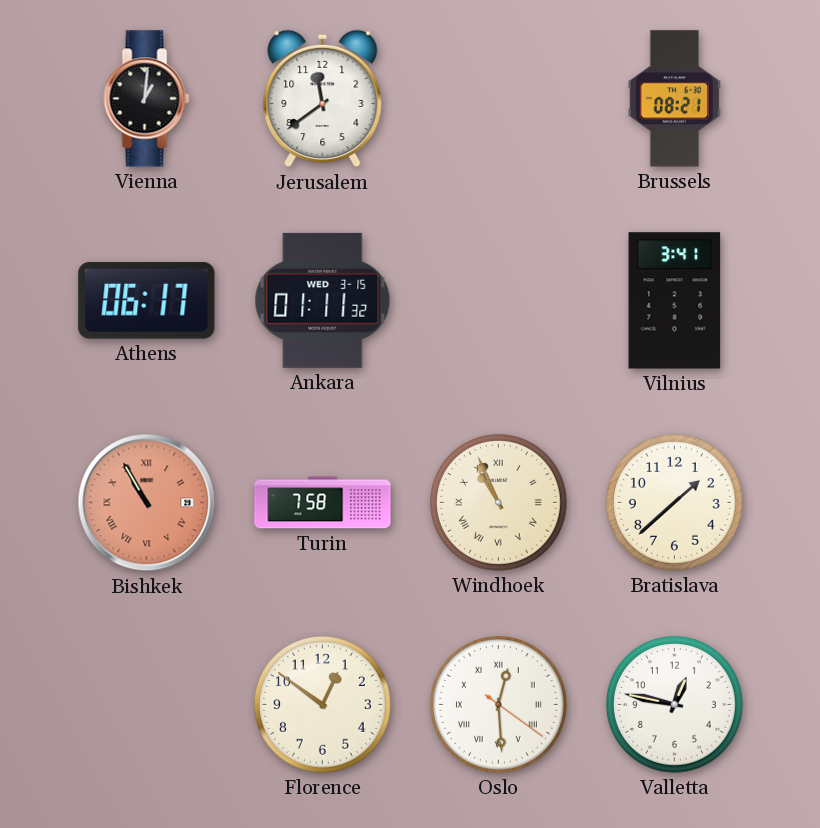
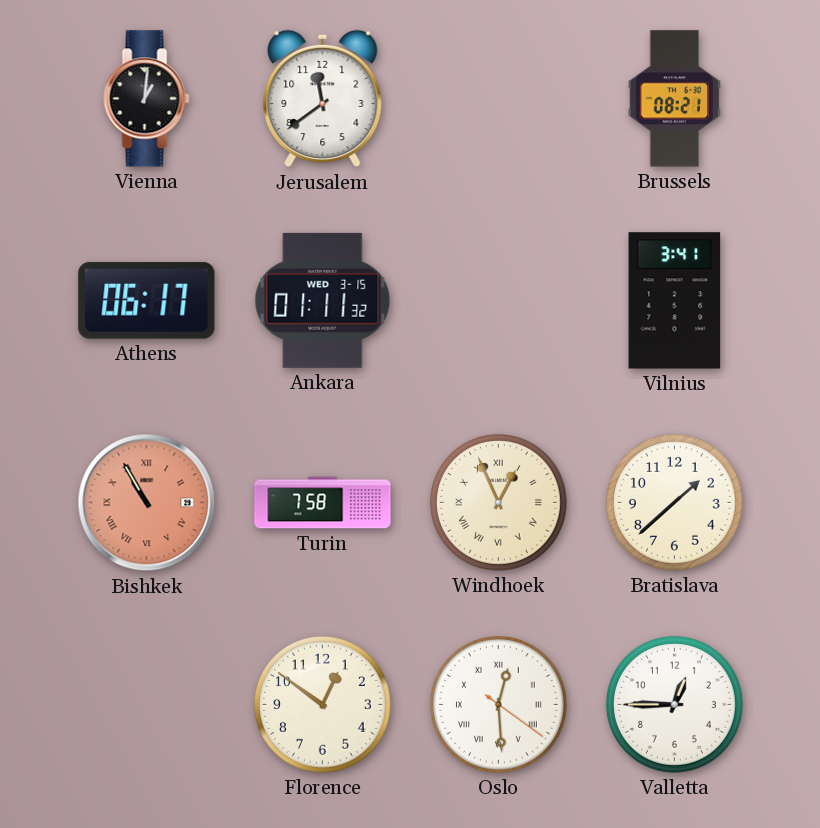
Windhoek: 10:56 -> 12:56 (498, 502)
Valletta: 12:47 -> 12:45 (674, 704)
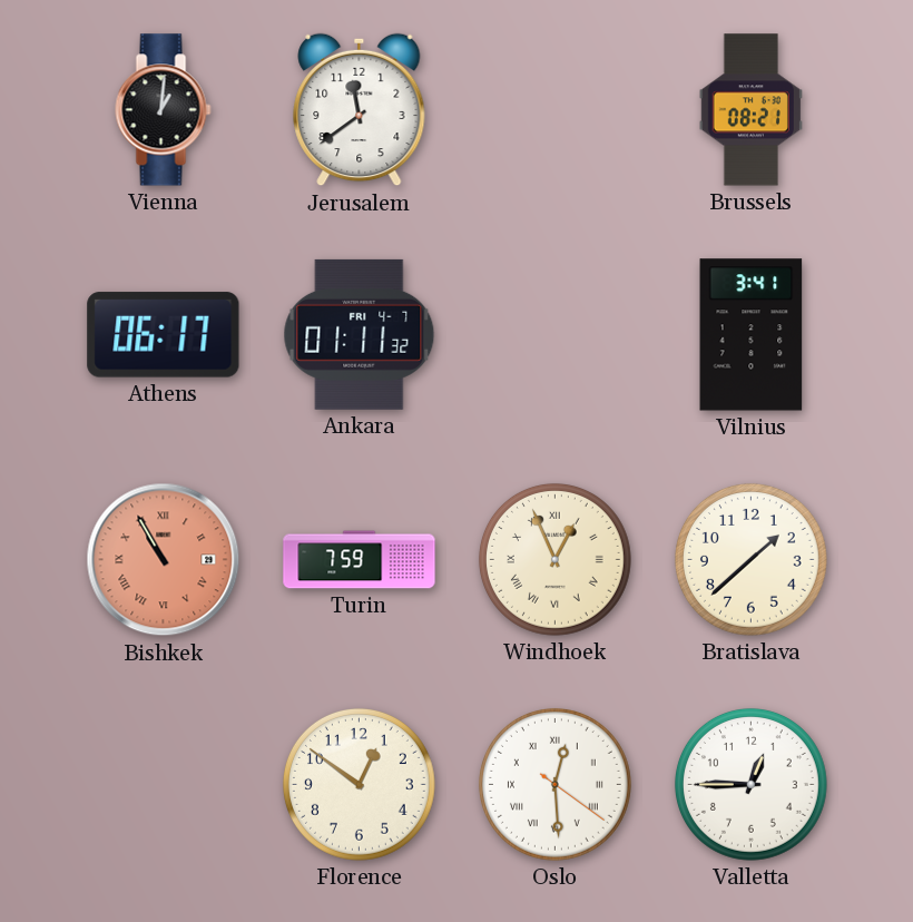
Ankara date: WED 3-15 -> FRI 4-7 (360, 334)
Turin: 7:58 -> 7:59 (360, 560)
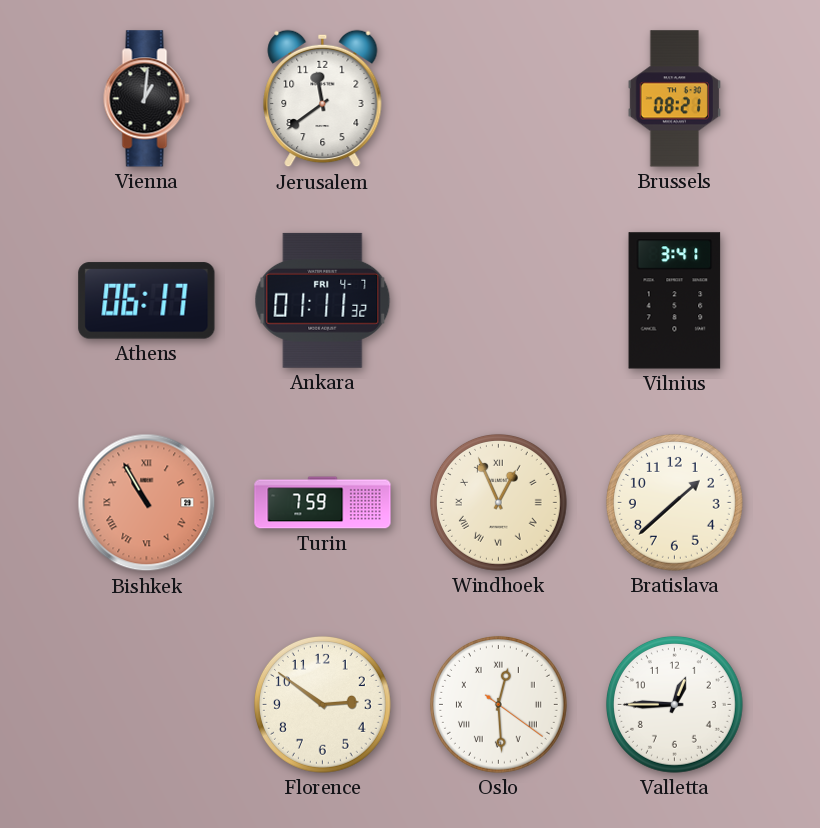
Florence: 12:51 -> 2:51 (322, 704)
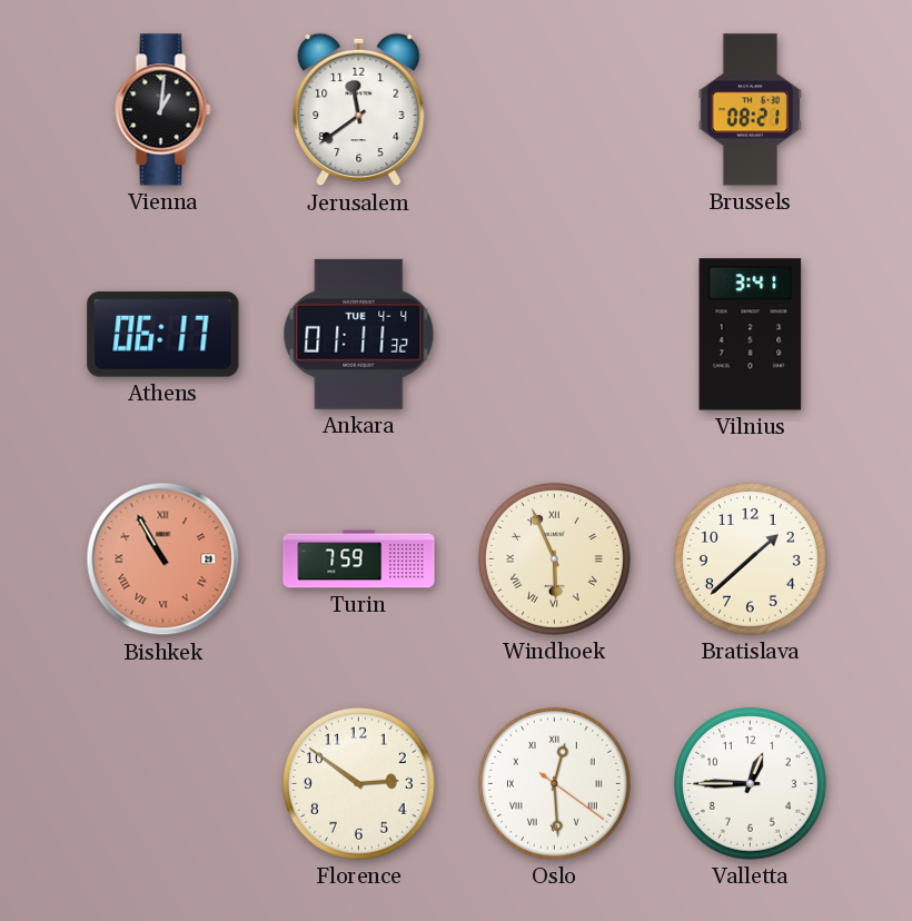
Ankara date: FRI 4-7 -> TUE 4-4 (359, 334)
Windhoek: 12:56 -> 5:56 (554, 558)
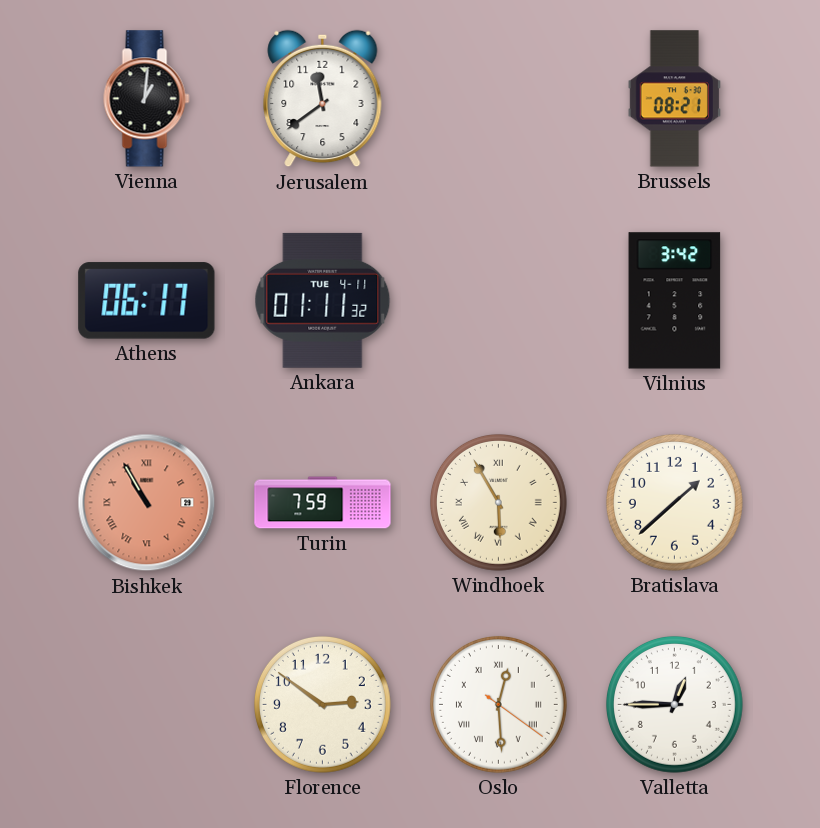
Ankara date: TUE 4-4 -> TUE 4-11 (323, 300)
Vilnius: 3:41 -> 3:42 (675, 301)
Windhoek: 5:56 -> 5:55 (498, 502)
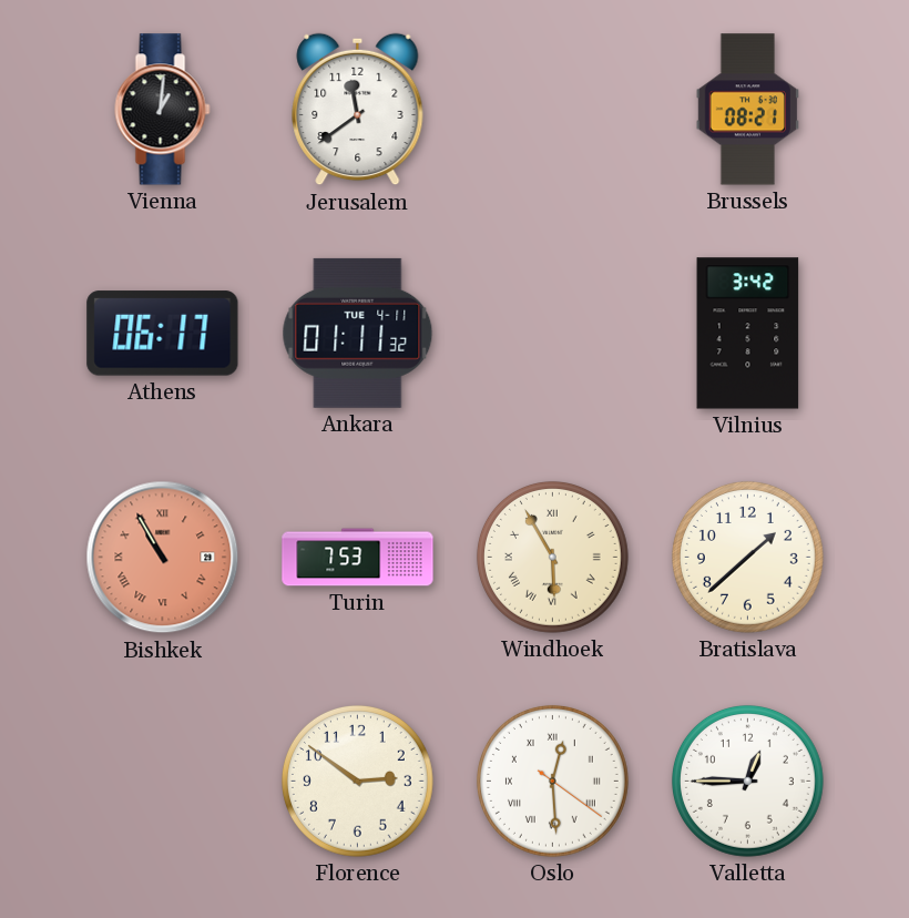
Turin: 7:59 -> 7:53 (358, 558)
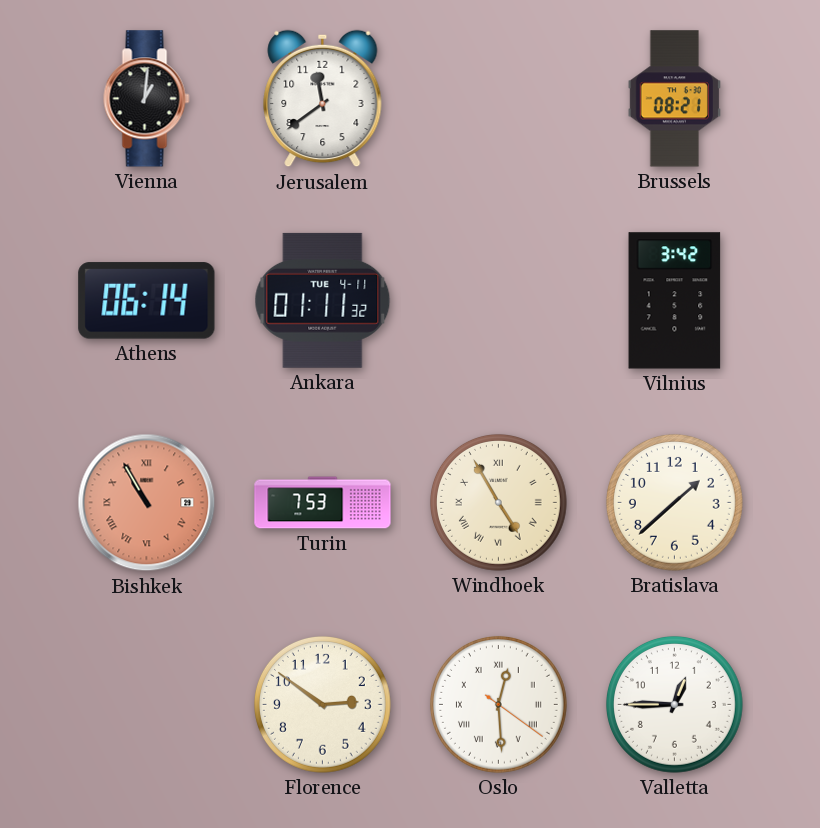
Athens: 06:17 -> 06:14 (147, 301)
Windhoek: 5:55 -> 4:55 (498, 502)
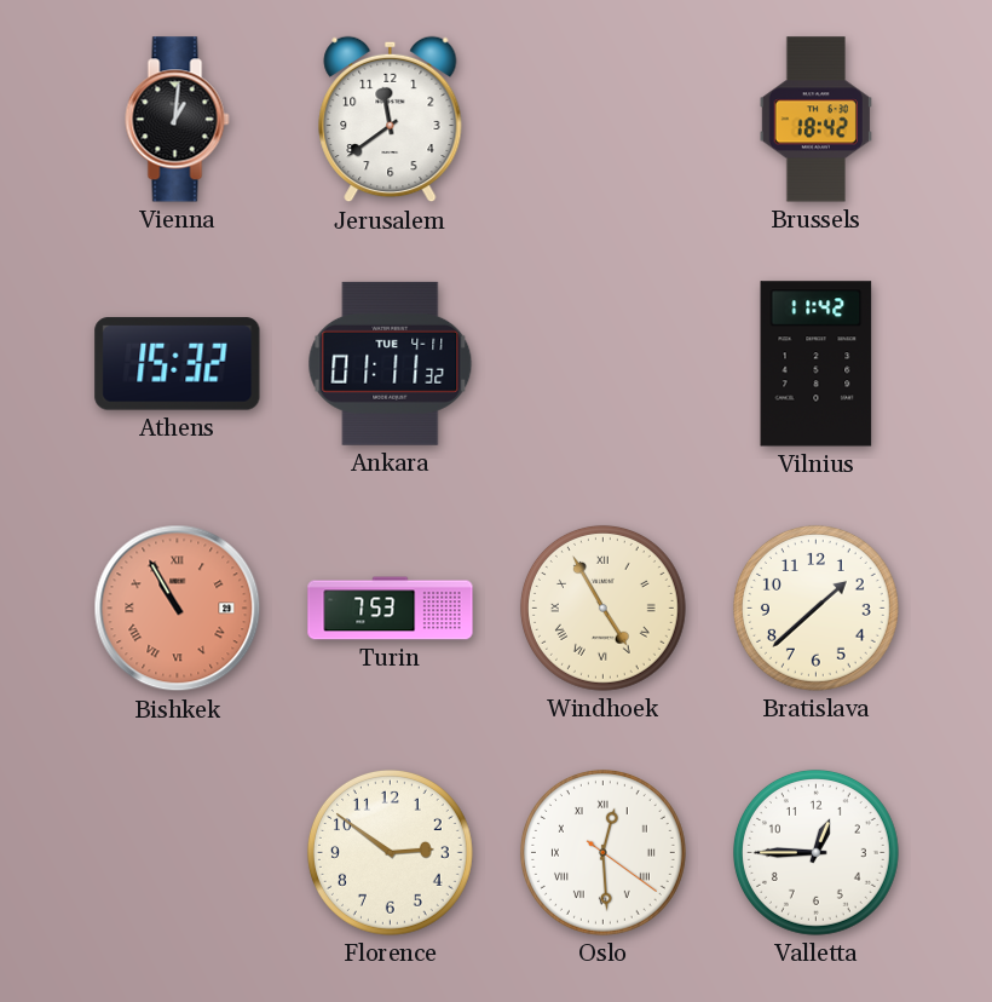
Brussels: 08:21 -> 18:42 (815, 120)
Athens: 06:14 -> 15:32 (178, 364)
Vilnius: 3:42 -> 11:42 (817, 364)
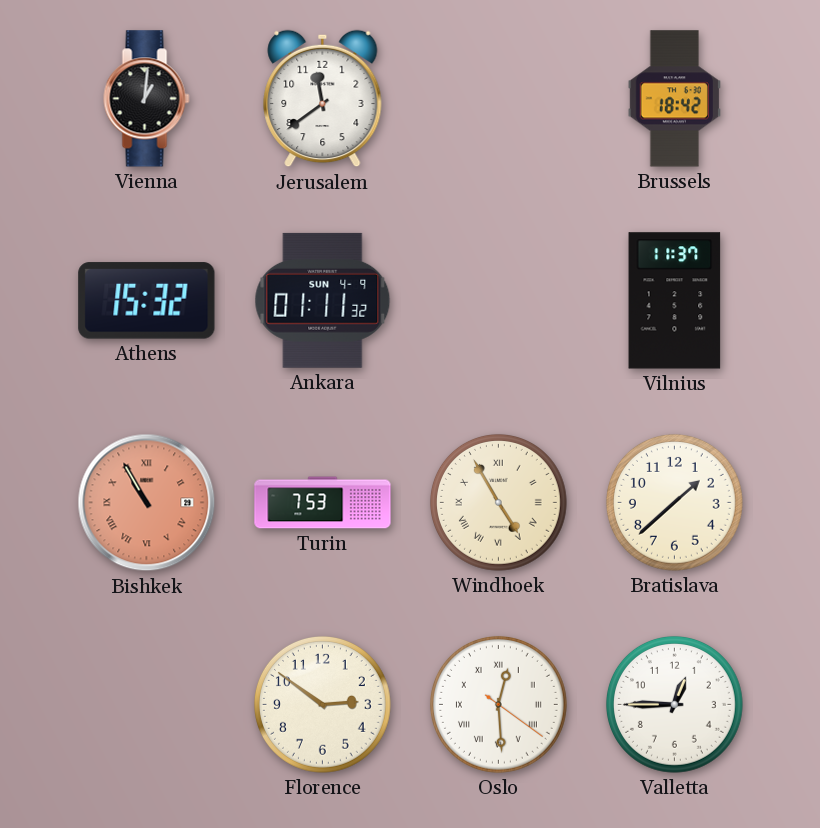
Ankara date: TUE 4-11 -> SUN 4-9 (323, 300)
Vilnius: 11:42 -> 11:37 (675, 301)
